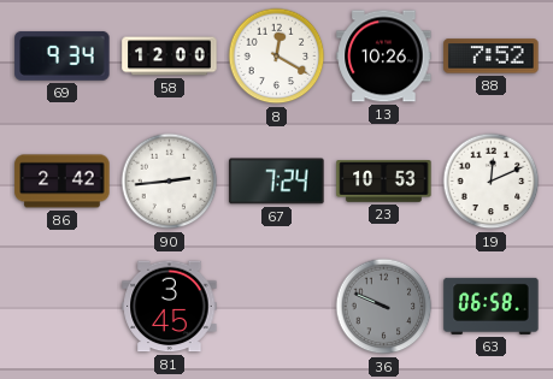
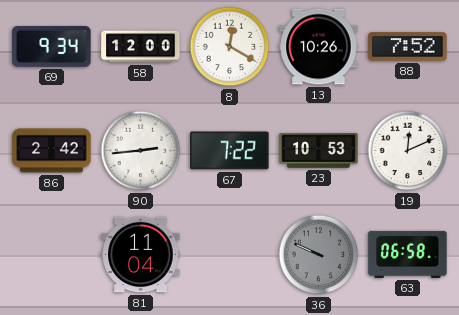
67: 7:24 -> 7:22 (230, 151)
81: 3:45 -> 11:04 (141, 255)
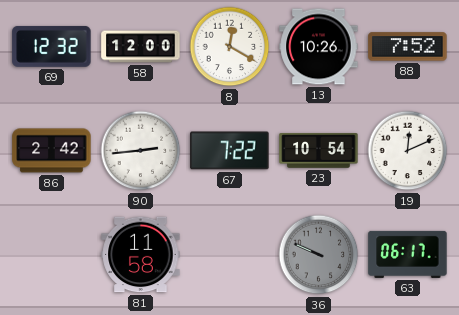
69: 9:34 -> 12:32 (52, 46)
23: 10:53 -> 10:54 (319, 151)
81: 11:04 -> 11:58 (141, 255)
63: 06:58 -> 06:17 (408, 254)
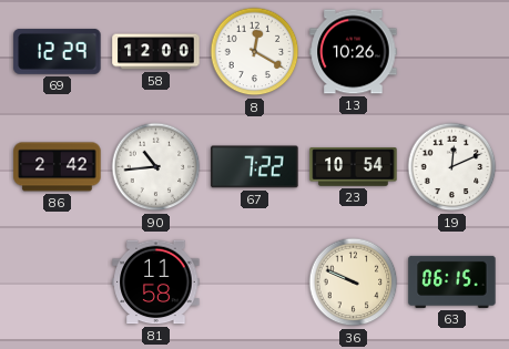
69: 12:32 -> 12:29 (58, 51)
88: 7:52 -> none (408, 47)
90: 2:44 -> 10:44 (156, 167)
36 dial: grey -> cream (354, 283)
63: 06:17 -> 06:15 (452, 281)
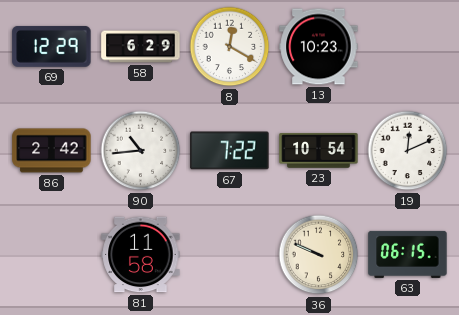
58: 12:00 -> 6:29 (141, 47)
13: 10:26 -> 10:23 (319, 47)
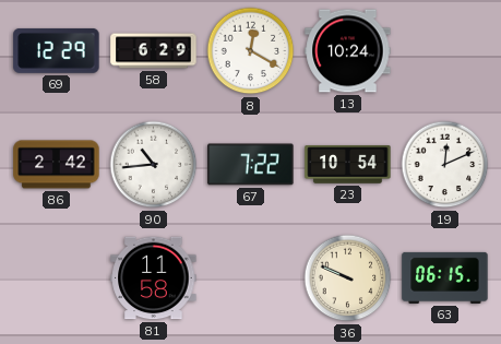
13: 10:23 -> 10:24 (348, 51)
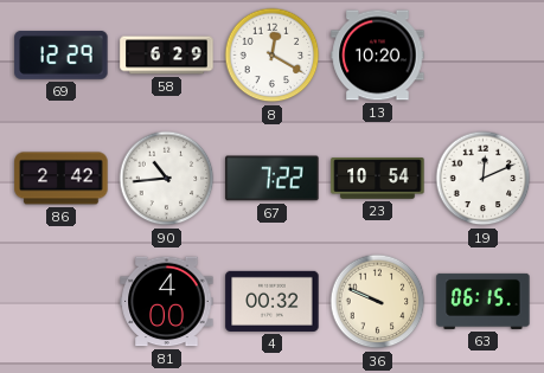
13: 10:24 -> 10:20 (378, 56)
81: 11:58 -> 4:00 (167, 302)
4: none -> 00:32 (273, 301)
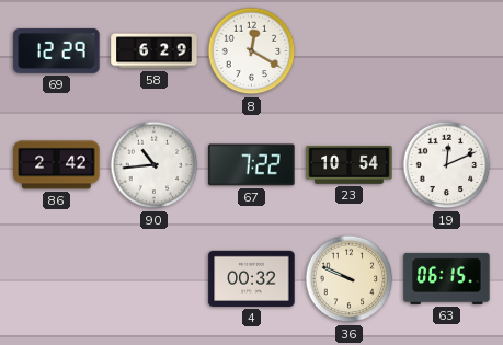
13: 10:20 -> none (378, 56)
81: 4:00 -> none (167, 302)
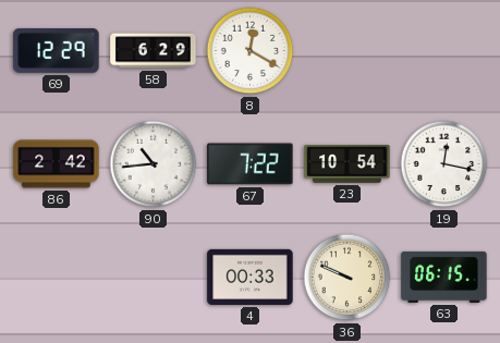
19: 12:11 -> 12:17 (444, 164)
4: 00:32 -> 00:33 (251, 277)
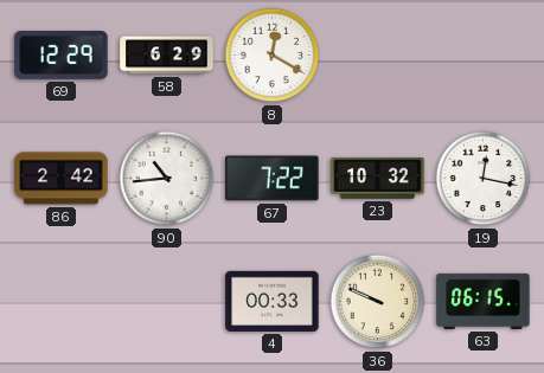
23: 10:54 -> 10:32 (378, 179)
